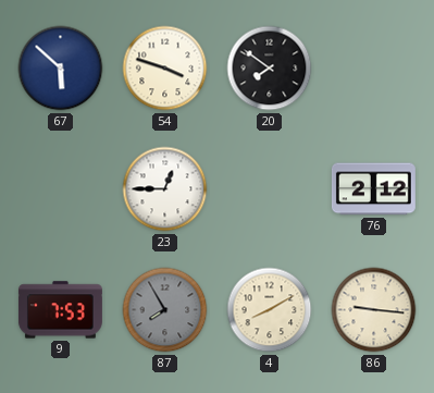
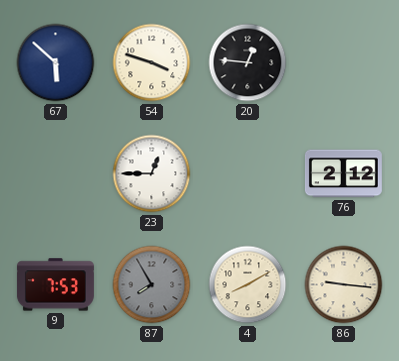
20: 7:51 -> 12:46 (248, 63)
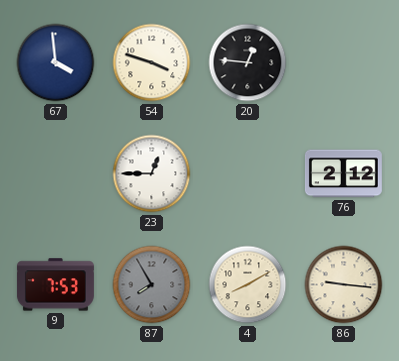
67: 5:52 -> 3:59 (56, 63)
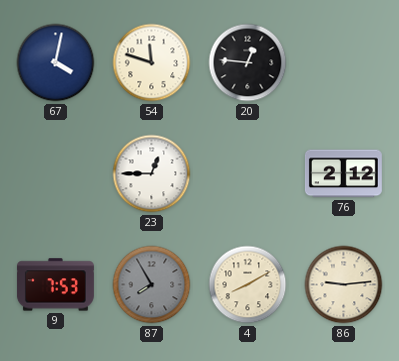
67: 3:59 -> 4:02 (56, 63)
54: 3:48 -> 11:48 (152, 63)
86: 9:16 -> 9:14 (344, 285)
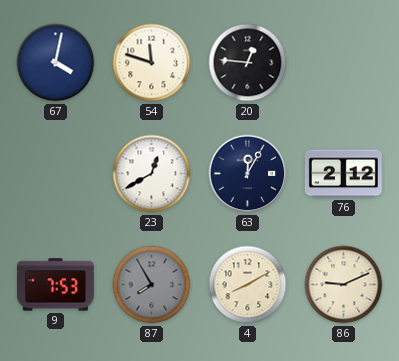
23: 12:45 -> 12:40 (152, 174)
63: none -> 12:05 (248, 174)
86: 9:14 -> 9:11 (344, 285)
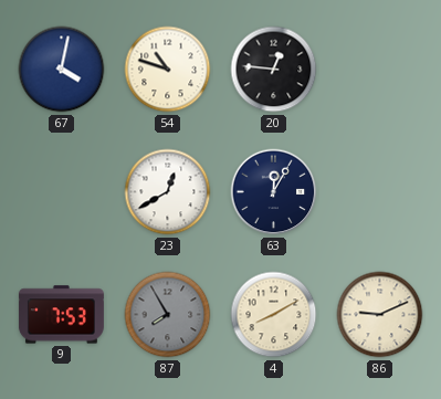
54: 11:48 -> 10:48 (168, 70)
76: 2:12 -> none (343, 174)
